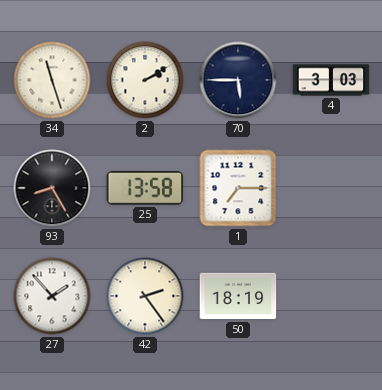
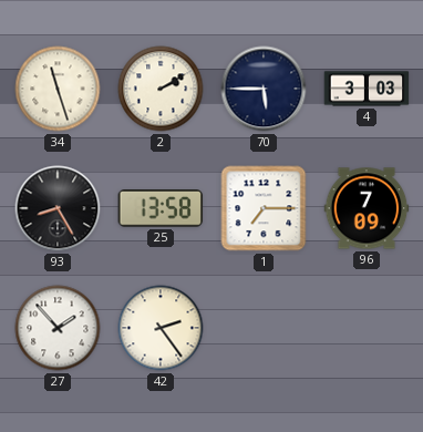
96: none -> 7:09 (367, 208)
50: 18:19 -> none (238, 296)
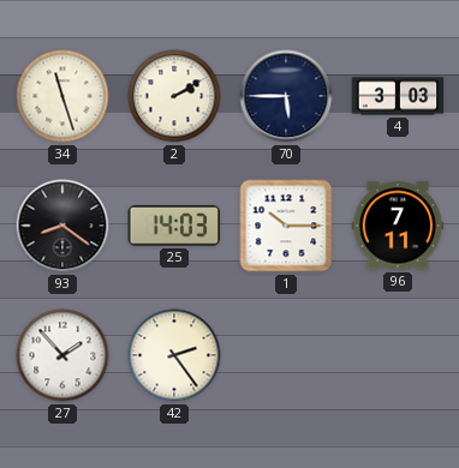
93: 8:25 -> 8:21 (62, 226)
25: 13:58 -> 14:03 (174, 227)
1: 7:15 -> 10:15 (286, 226)
96: 7:09 -> 7:11 (398, 226)
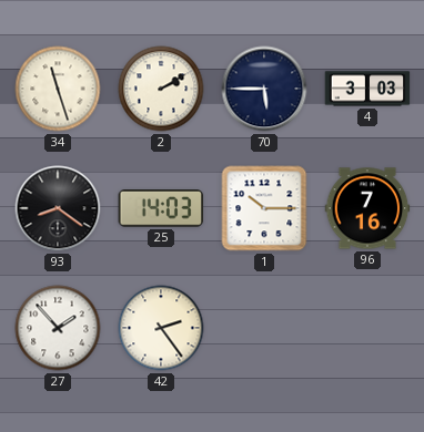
96: 7:11 -> 7:16 (367, 208)
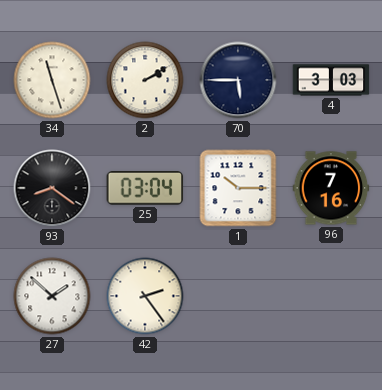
25: 14:03 -> 03:04 (145, 189)
27: 1:53 -> 1:52 (52, 296)
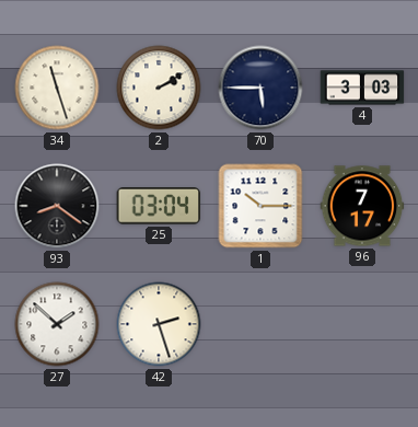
96: 7:16 -> 7:17 (362, 206)
42: 2:24 -> 2:27 (159, 324)
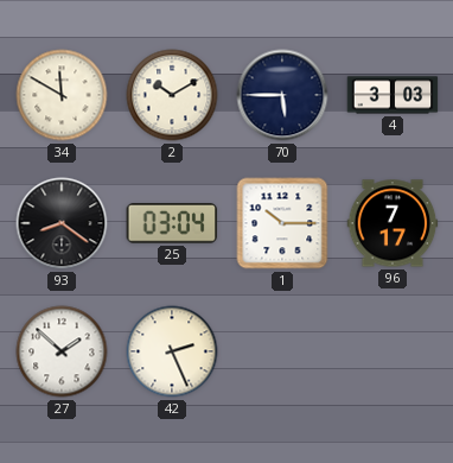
34: 11:27 -> 11:50 (62, 95)
2: 2:10 -> 10:10 (172, 95)
42: 2:27 -> 2:26 (172, 351)
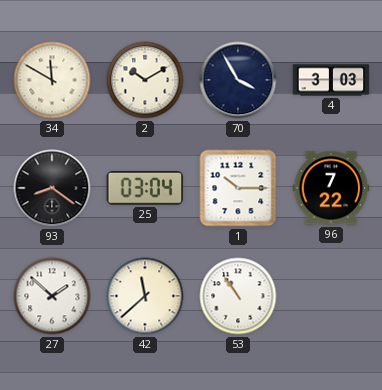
70: 5:45 -> 3:55 (238, 80)
96: 7:17 -> 7:22 (331, 188)
42: 2:26 -> 11:38 (145, 296)
53: none -> 10:54 (238, 296)
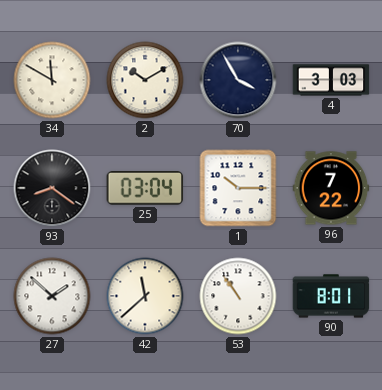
90: none -> 8:01 (331, 296)
